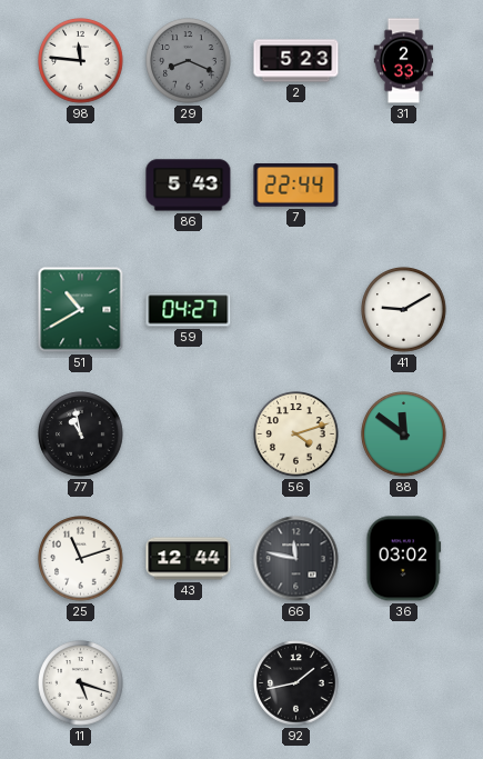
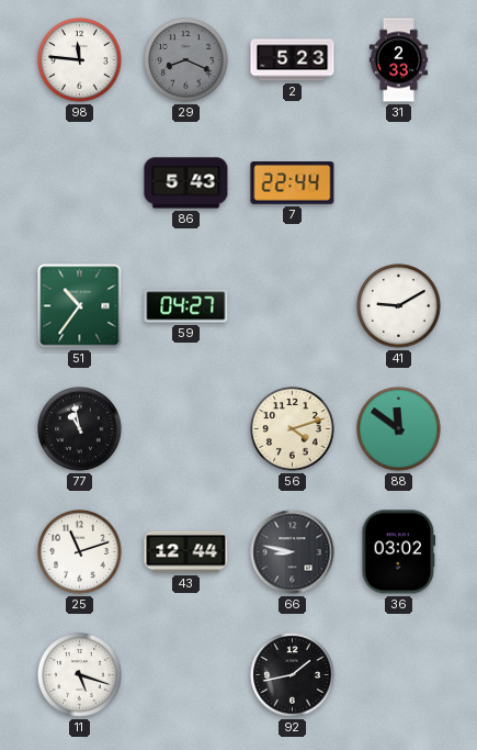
51: 10:40 -> 10:36 (80, 306)
66: 11:47 -> 8:47 (293, 552)
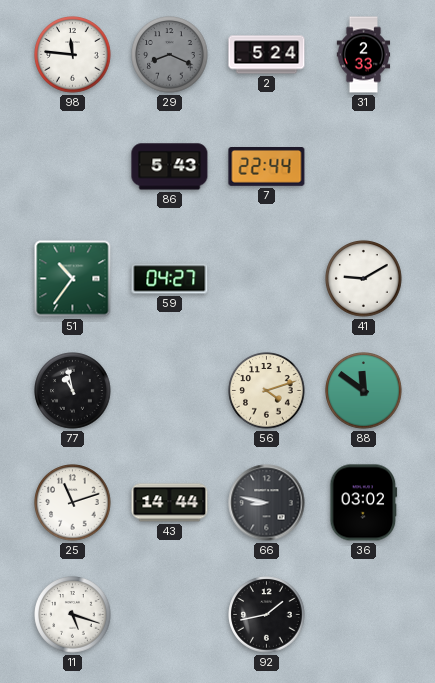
2: 5:23 -> 5:24 (267, 55)
43: 12:44 -> 14:44 (170, 503)
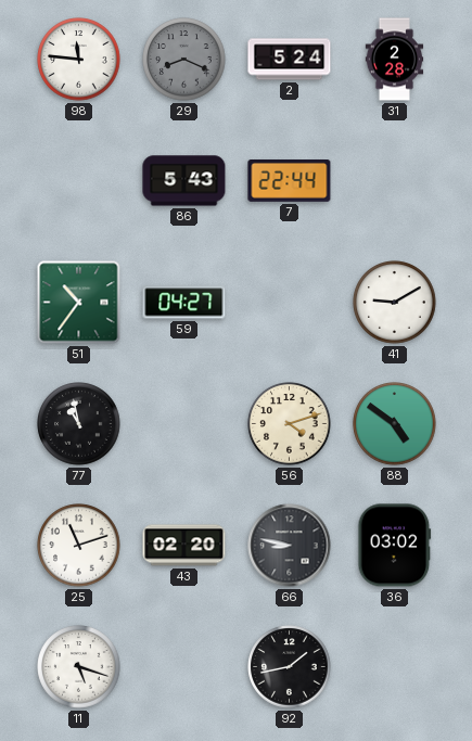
31: 2:33 -> 2:28 (395, 60)
88: 11:51 -> 4:51 (395, 424)
43: 14:44 -> 02:20 (184, 546)
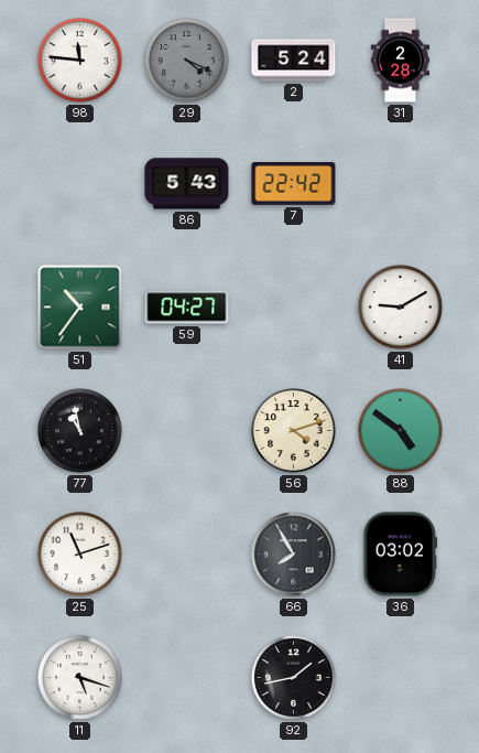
29: 8:19 -> 4:19 (187, 61)
7: 22:44 -> 22:42 (294, 184)
43: 02:20 -> none (184, 546)
66: 8:47 -> 7:55 (294, 555)
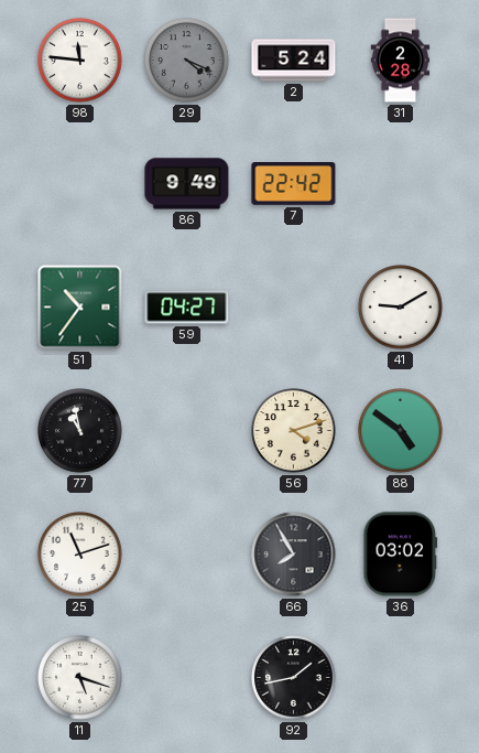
86: 5:43 -> 9:49 (187, 184)
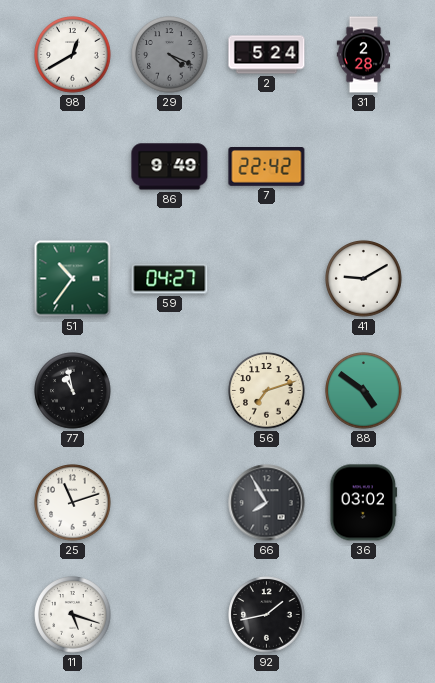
98: 11:46 -> 12:40 (73, 55)
56: 4:12 -> 7:12 (267, 391)
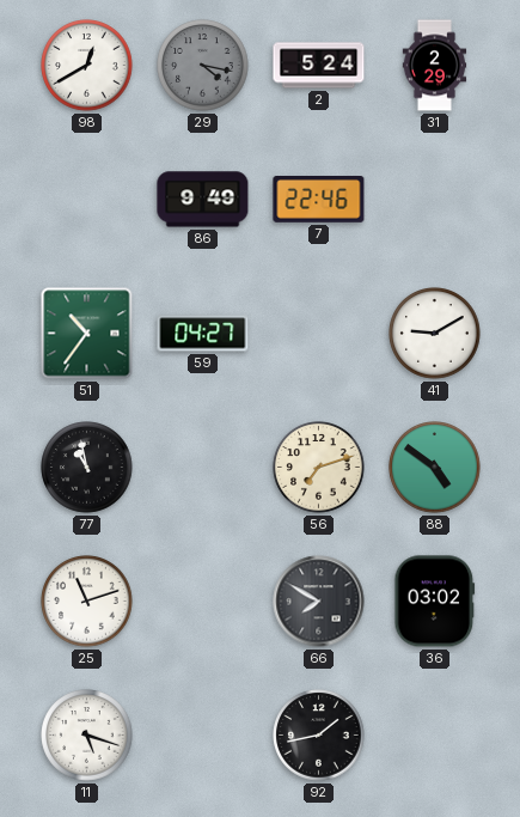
29: 4:19 -> 4:17 (203, 66)
31: 2:28 -> 2:29 (435, 66)
7: 22:42 -> 22:46 (319, 200)
66: 7:55 -> 7:50 (319, 602)
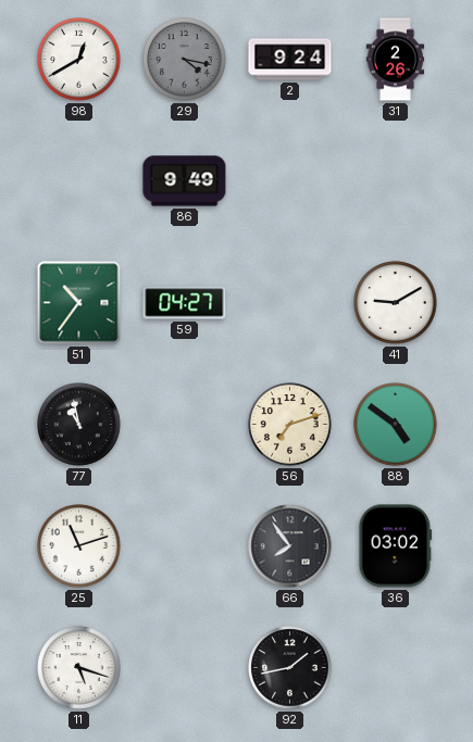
2: 5:24 -> 9:24 (290, 60)
31: 2:29 -> 2:26 (396, 60)
7: 22:46 -> none (319, 200)
66: 7:50 -> 7:54 (290, 546)
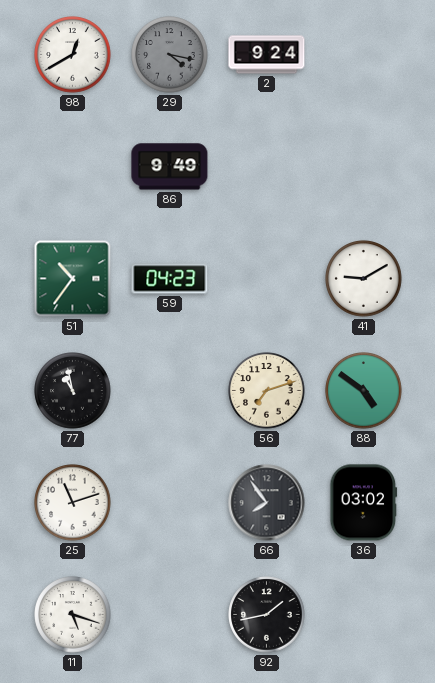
31: 2:26 -> none (396, 60)
59: 04:27 -> 04:23 (170, 279)
